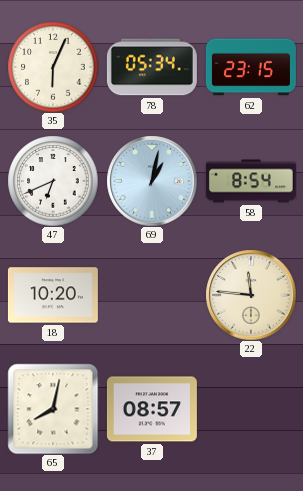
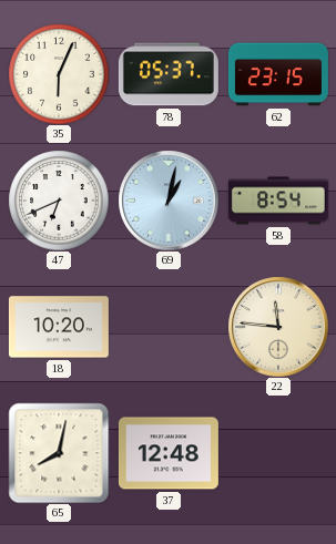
78: 05:34 -> 05:37 (169, 74)
37: 08:57 -> 12:48 (169, 453)
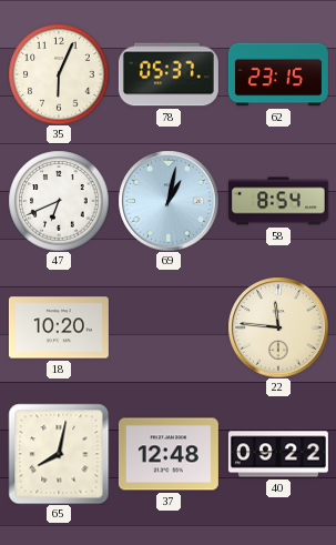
40: none -> 09:22 (278, 454)
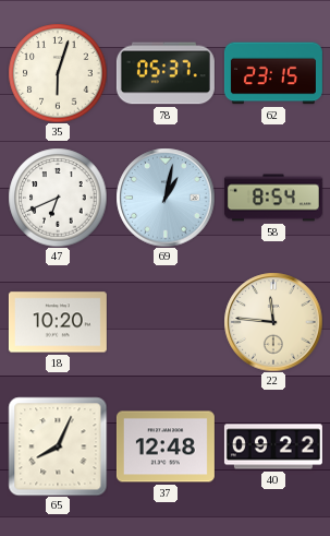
35: 6:04 -> 6:03 (58, 73)
65: 8:02 -> 8:04 (58, 446)
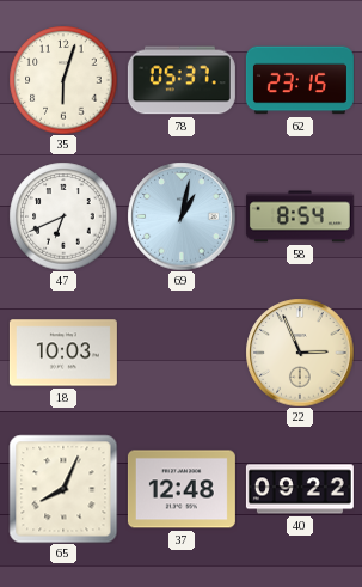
18: 10:20 -> 10:03 (63, 353)
22: 11:46 -> 2:56 (300, 353)
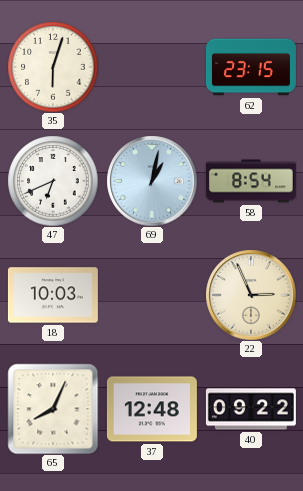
78: 05:37 -> none (182, 80)
